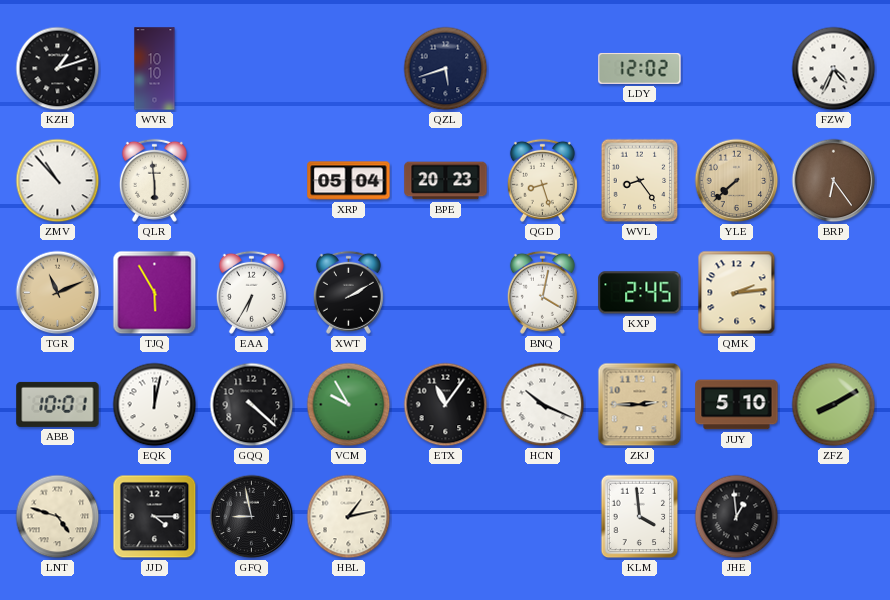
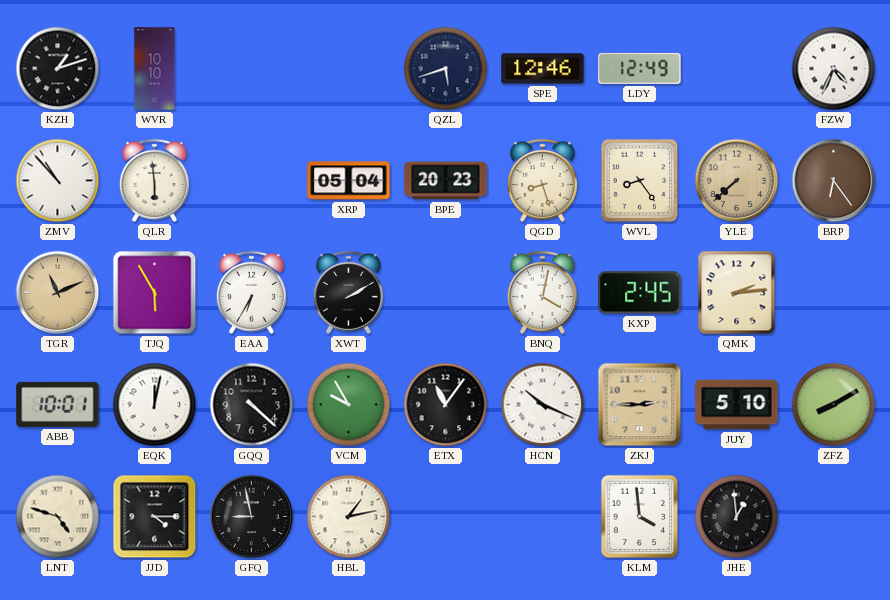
SPE: none -> 12:46 (543, 69)
LDY: 12:02 -> 12:49 (640, 68)
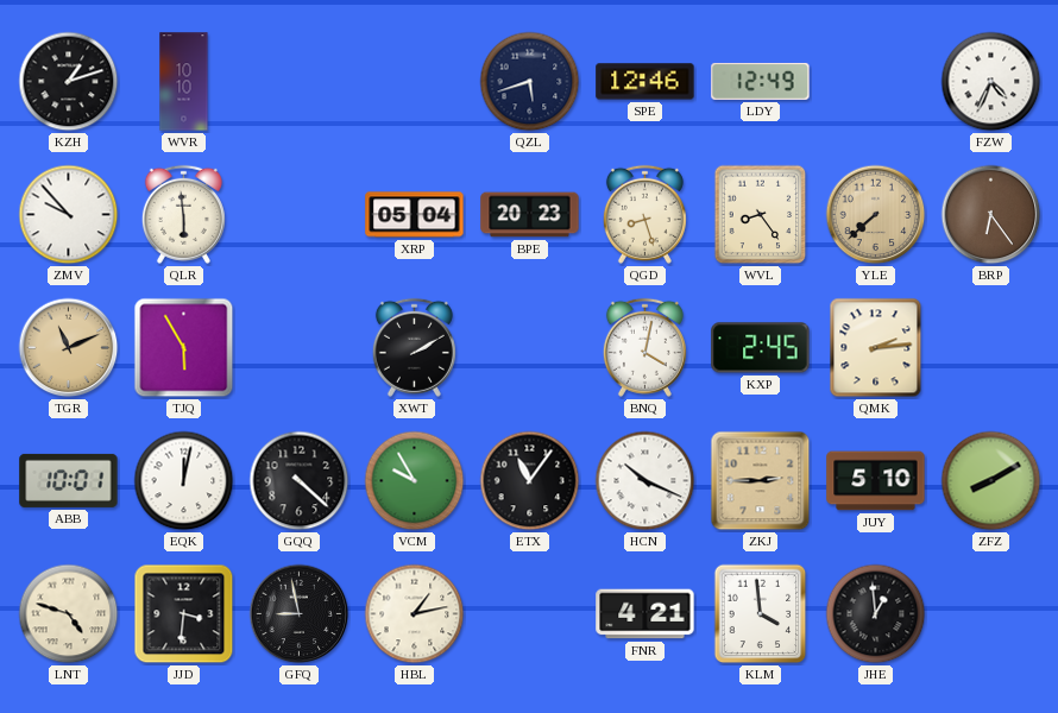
ZMV: 10:53 -> 9:53 (69, 215)
EAA: 6:35 -> none (251, 292)
JJD: 4:15 -> 3:31 (184, 614)
FNR: none -> 4:21 (645, 614)
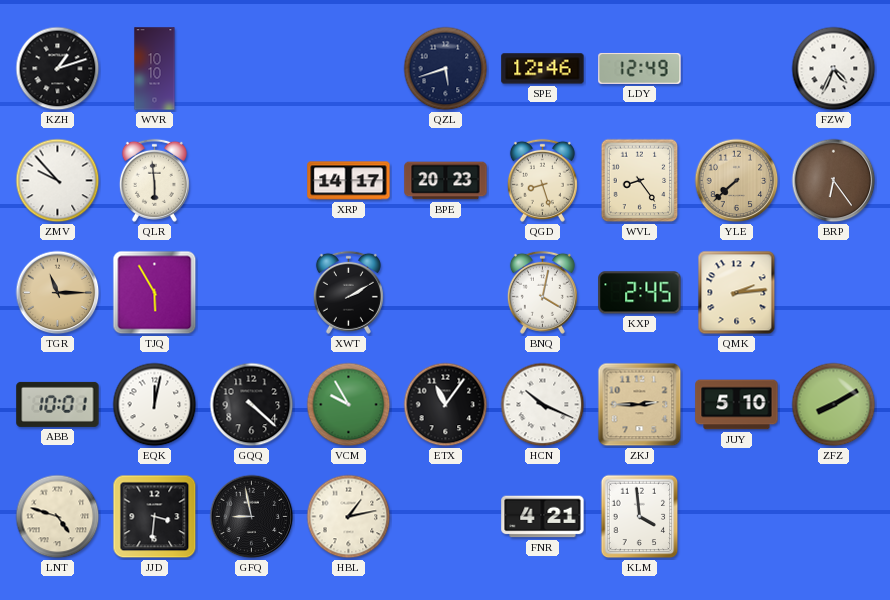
XRP: 05:04 -> 14:17 (349, 181)
TGR: 11:11 -> 11:15 (58, 293)
JHE: 12:59 -> none (876, 614)
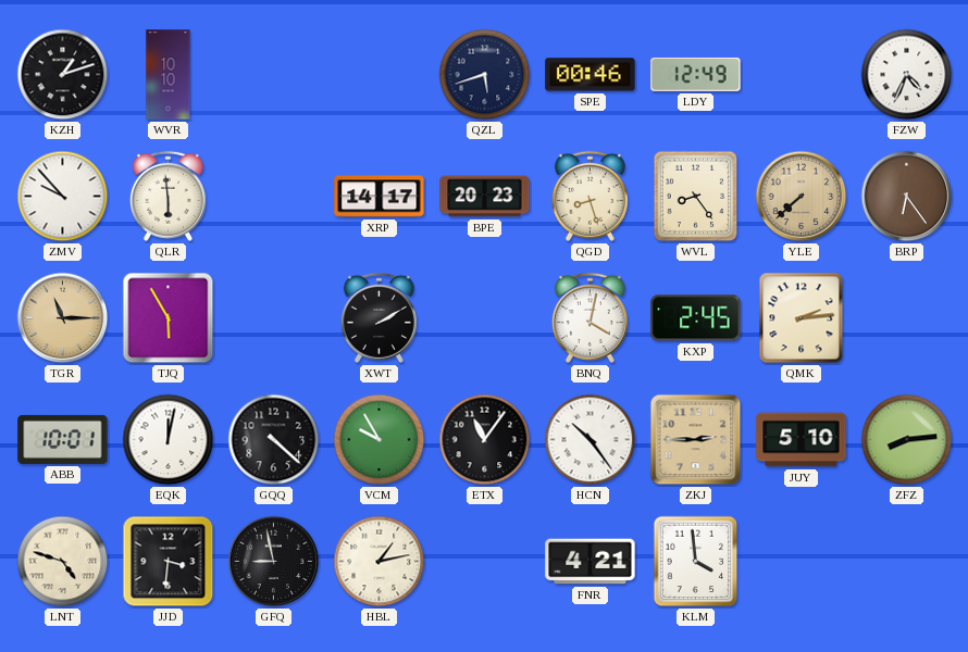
SPE: 12:46 -> 00:46 (591, 75)
HCN: 10:19 -> 10:24 (591, 440)
ZFZ: 8:10 -> 8:14 (907, 440)
